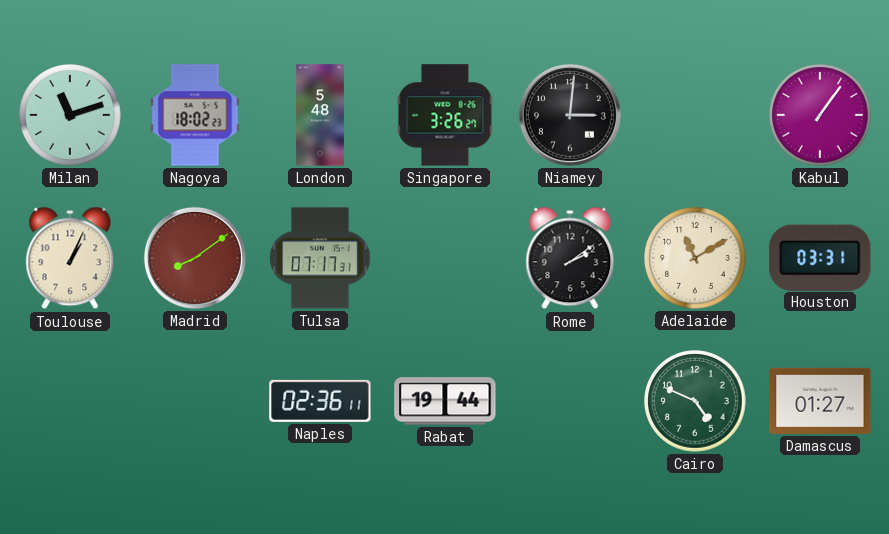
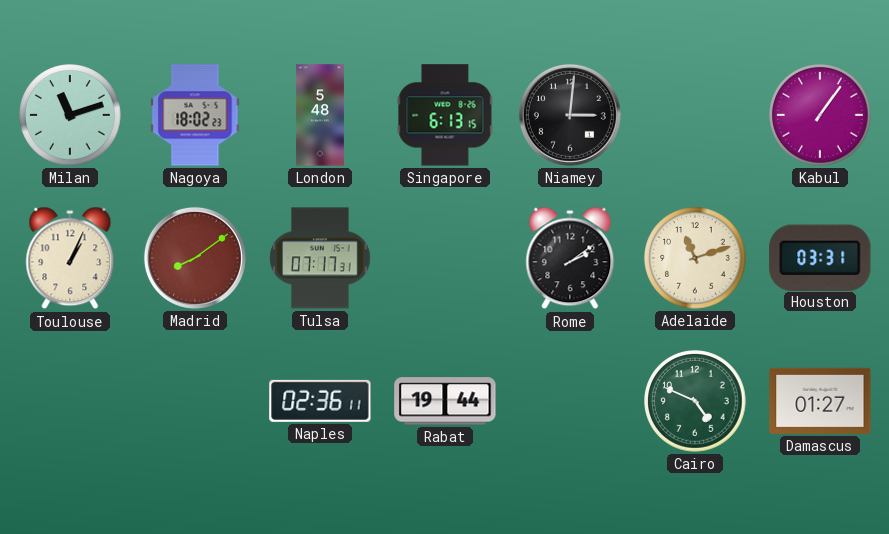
Singapore: 3:26 -> 6:13 (445, 115)
Adelaide: 11:10 -> 11:12 (695, 258)
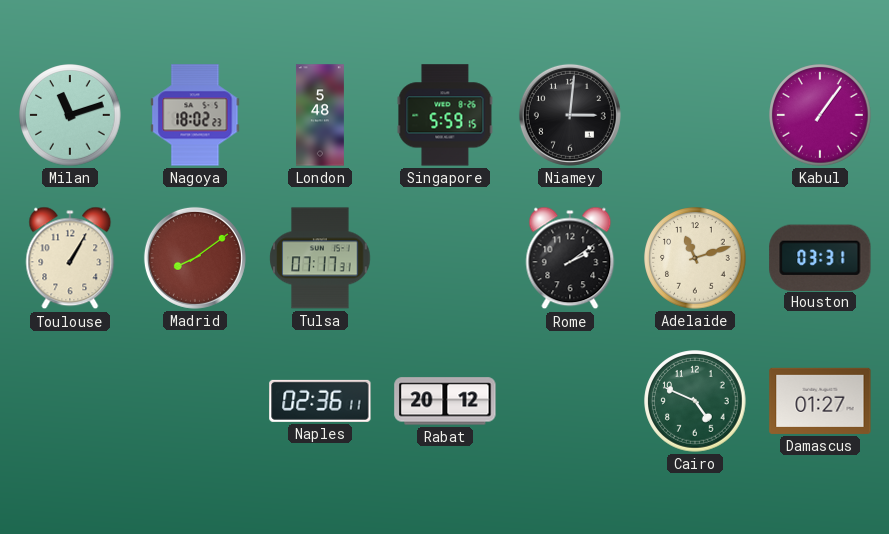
Singapore: 6:13 -> 5:59 (445, 115)
Toulouse: 1:04 -> 1:05 (70, 258)
Rabat: 19:44 -> 20:12 (445, 401)
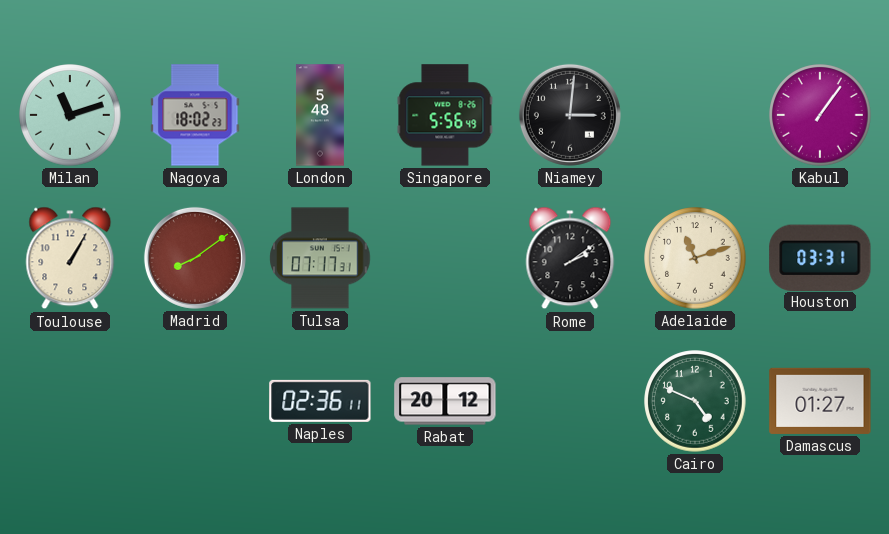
Singapore: 5:59 -> 5:56 (445, 115)
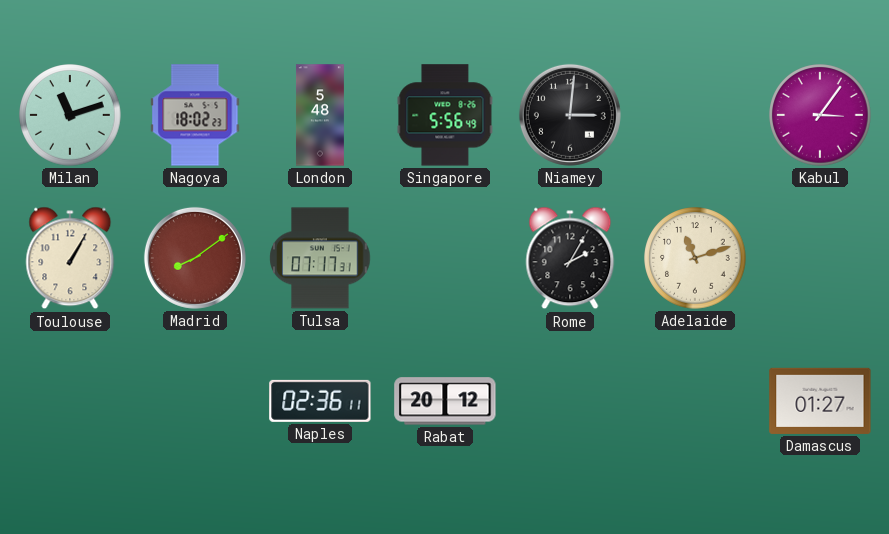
Kabul: 1:06 -> 3:06 (820, 115)
Rome: 2:09 -> 2:05 (570, 258)
Houston: 03:31 -> none (820, 257)
Cairo: 4:49 -> none (695, 401)
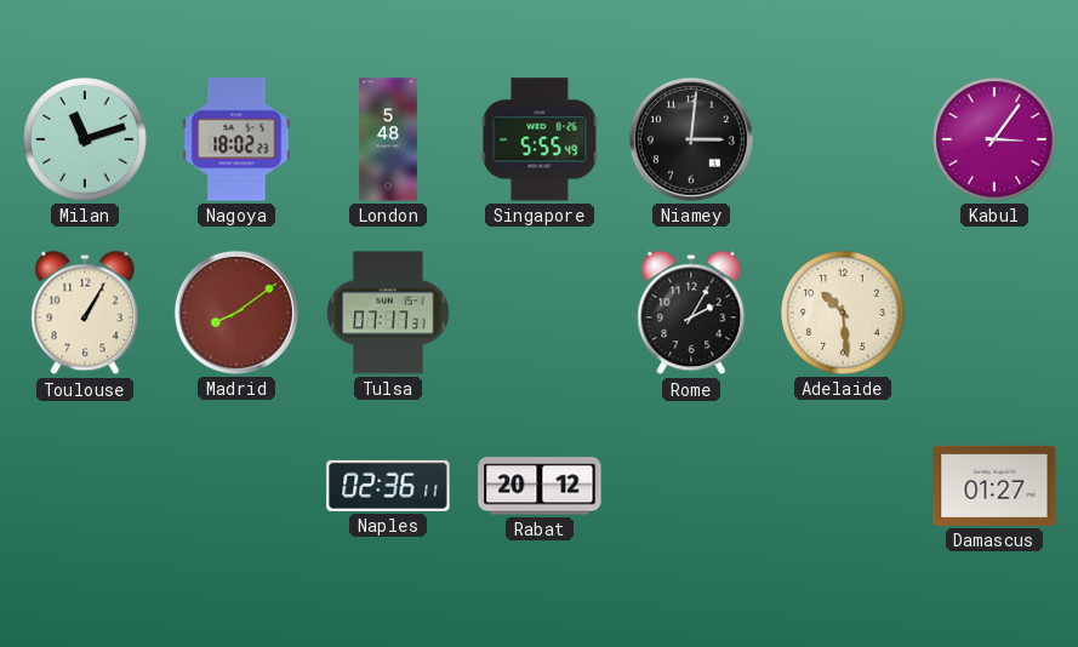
Singapore: 5:56 -> 5:55 (540, 139)
Adelaide: 11:12 -> 10:29 (843, 313)
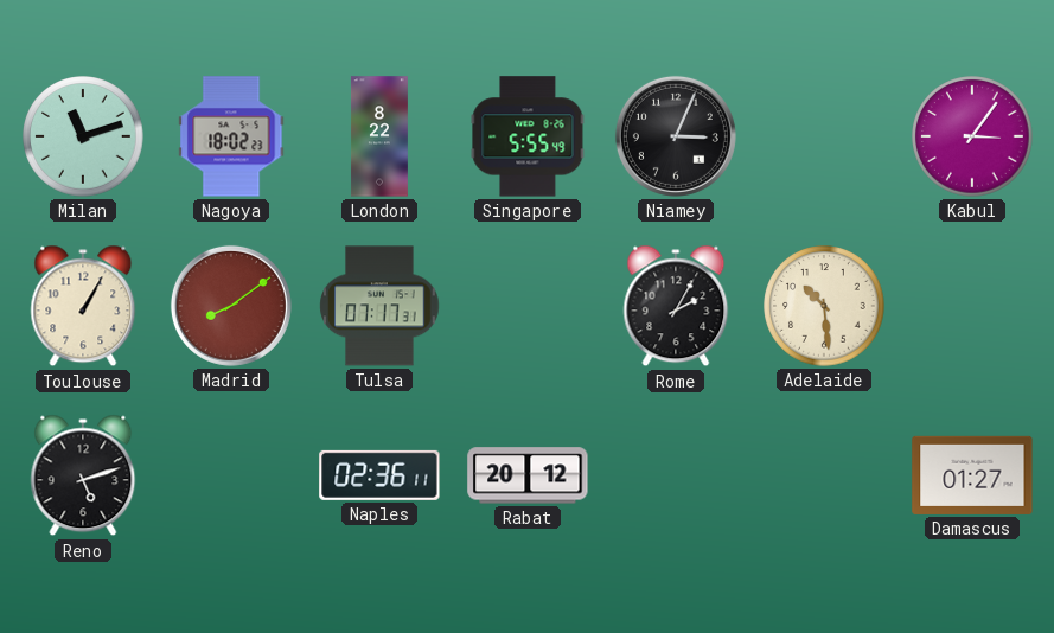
London: 5:48 -> 8:22 (379, 136)
Niamey: 3:01 -> 3:04 (676, 136)
Reno: none -> 5:12 (83, 475)
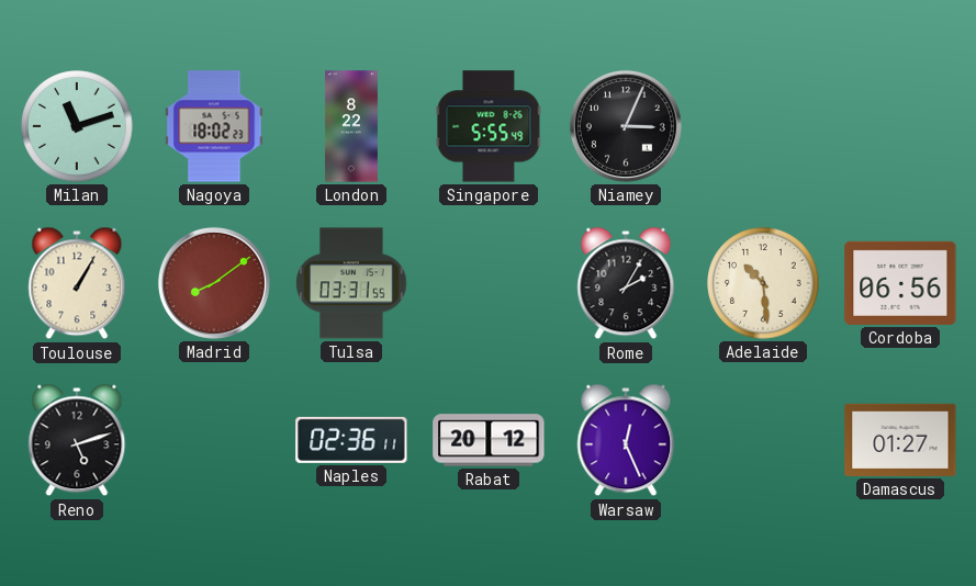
Kabul: 3:06 -> none (972, 136)
Tulsa: 07:17 -> 03:31 (351, 283)
Cordoba: none -> 06:56 (900, 283)
Warsaw: none -> 12:26 (626, 440)
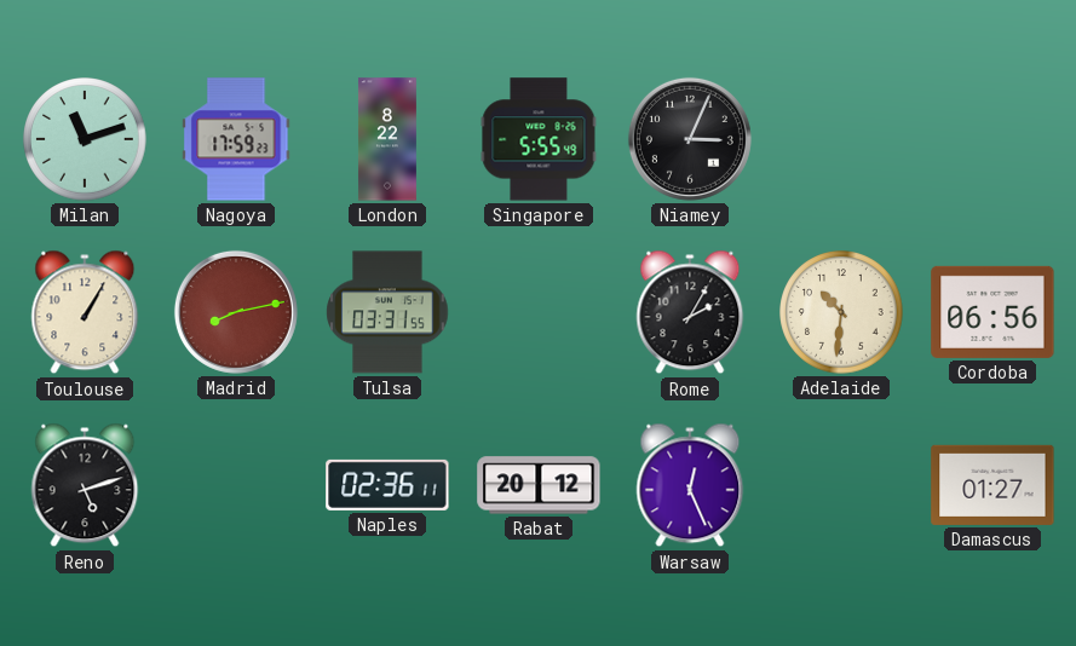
Nagoya: 18:02 -> 17:59 (236, 139)
Madrid: 8:09 -> 8:13 (236, 312)
Adelaide: 10:29 -> 10:31 (841, 312)
